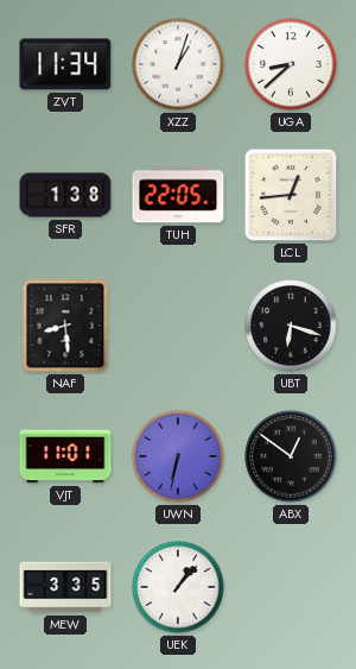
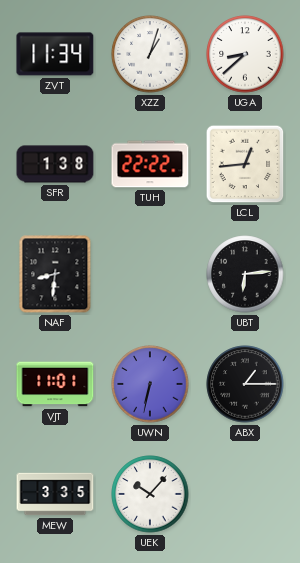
TUH: 22:05 -> 22:22 (150, 164)
NAF: 8:29 -> 8:31 (55, 274)
UBT: 6:18 -> 6:14 (245, 274)
ABX: 12:51 -> 1:15 (245, 384)
UEK: 1:07 -> 10:07 (150, 494)
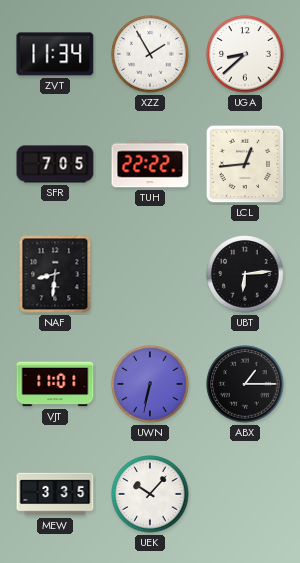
XZZ: 1:03 -> 1:55 (150, 54)
SFR: 1:38 -> 7:05 (55, 164)
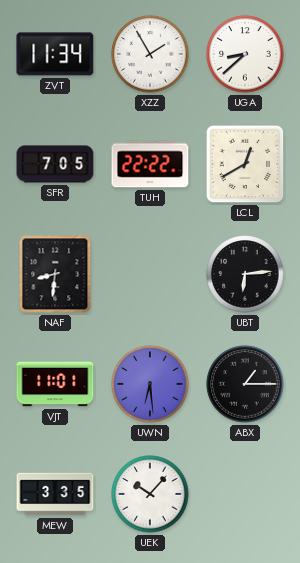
LCL: 12:44 -> 12:40 (245, 164)
UWN: 6:32 -> 6:29 (150, 384)
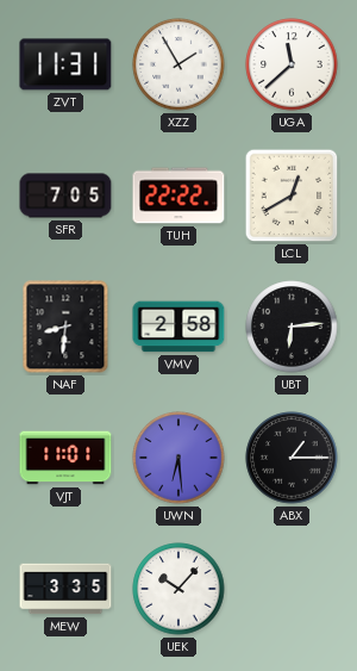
ZVT: 11:34 -> 11:31 (65, 64)
UGA: 8:38 -> 11:38 (292, 64)
VMV: none -> 2:58 (178, 327)
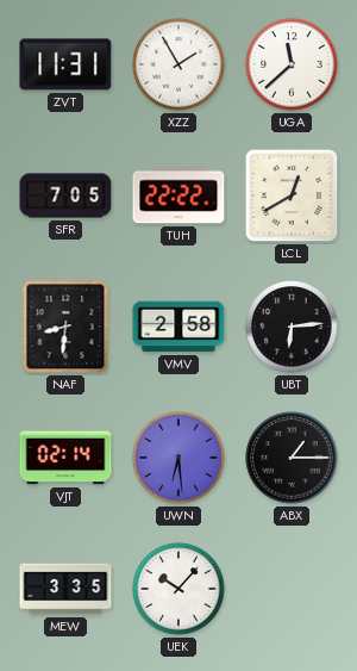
VJT: 11:01 -> 02:14 (65, 458)
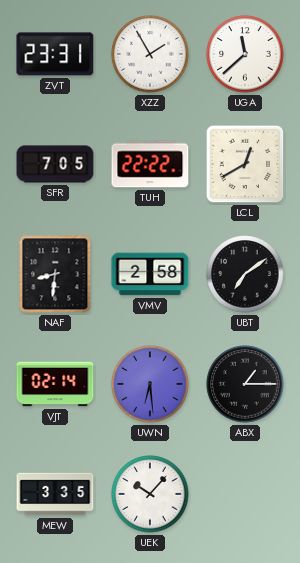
ZVT: 11:31 -> 23:31 (55, 54)
UBT: 6:14 -> 7:09 (245, 274)
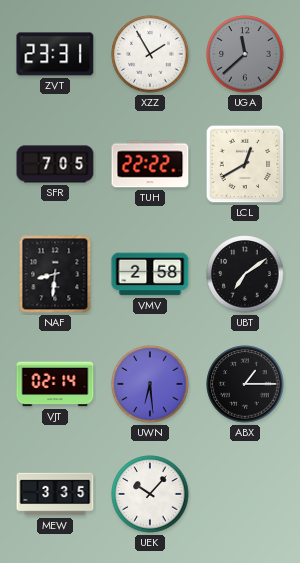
UGA dial: white -> grey (245, 54)
